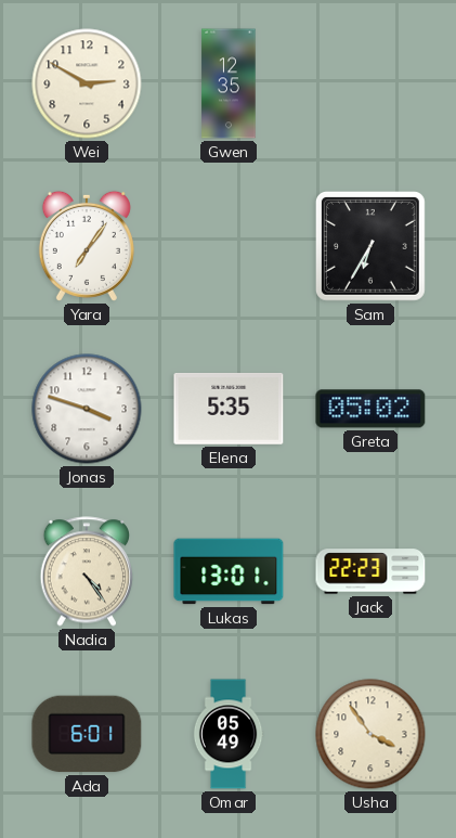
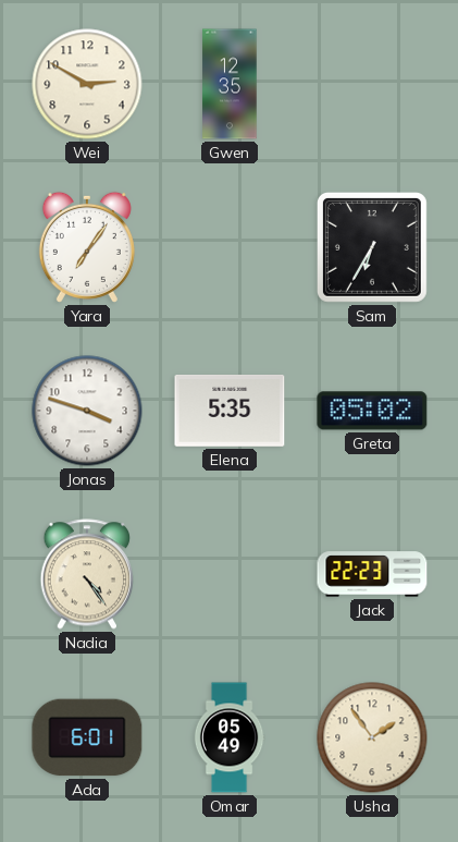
Lukas: 13:01 -> none (229, 571)
Usha: 3:54 -> 1:54 (372, 737)
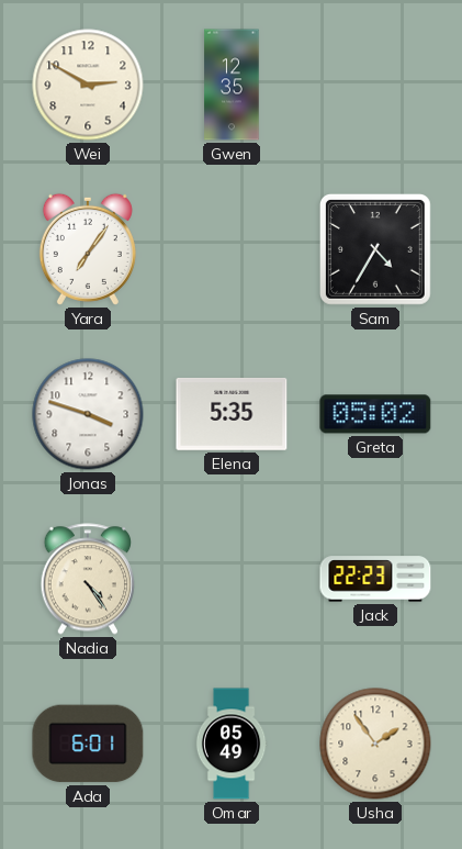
Sam: 6:35 -> 4:35 (375, 249)
